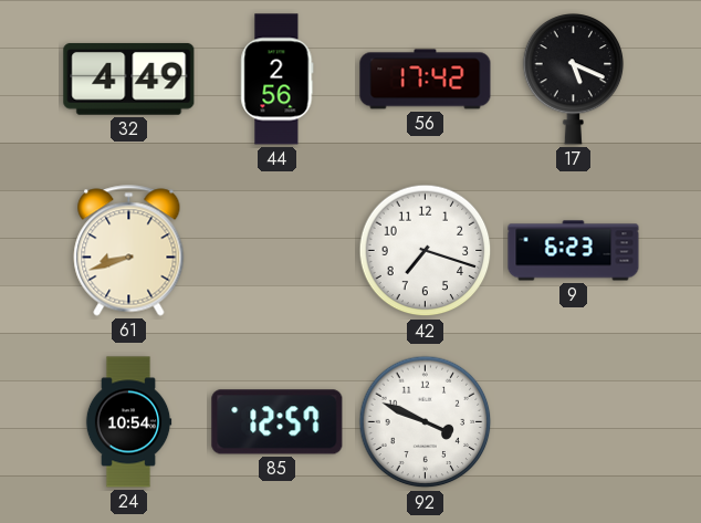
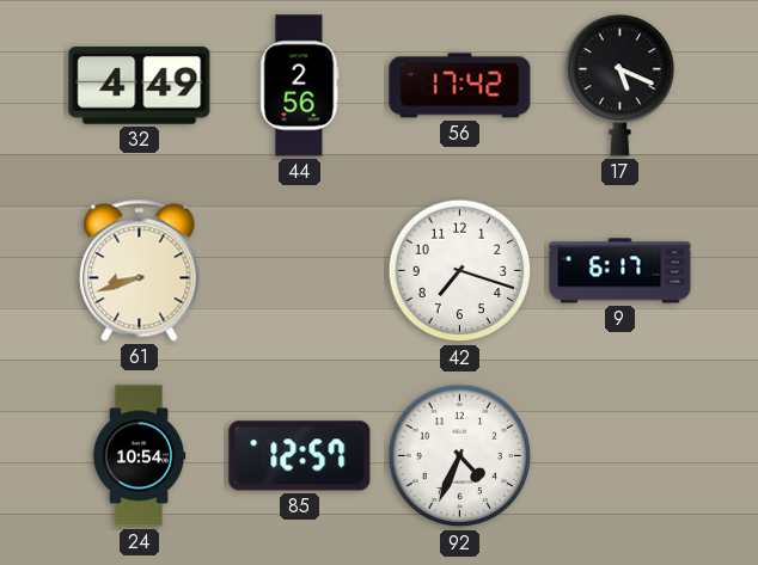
9: 6:23 -> 6:17 (621, 271)
92: 3:49 -> 4:34 (460, 456)
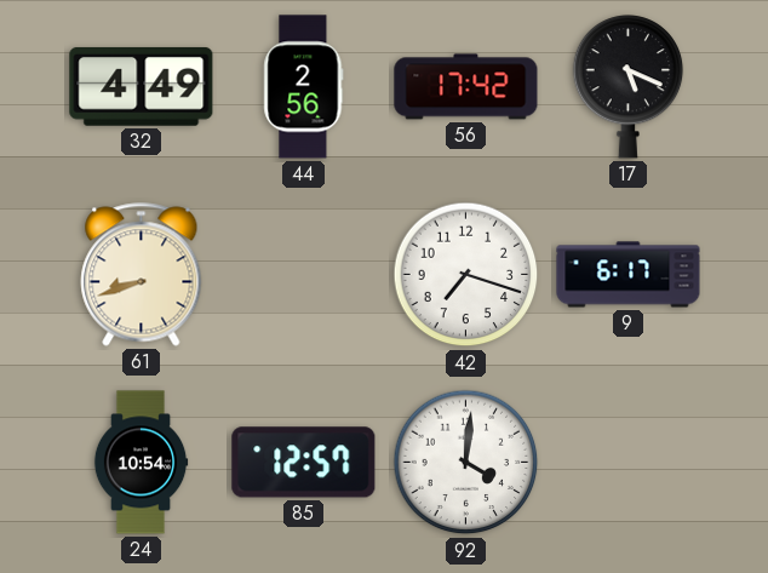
92: 4:34 -> 4:01 (466, 463)
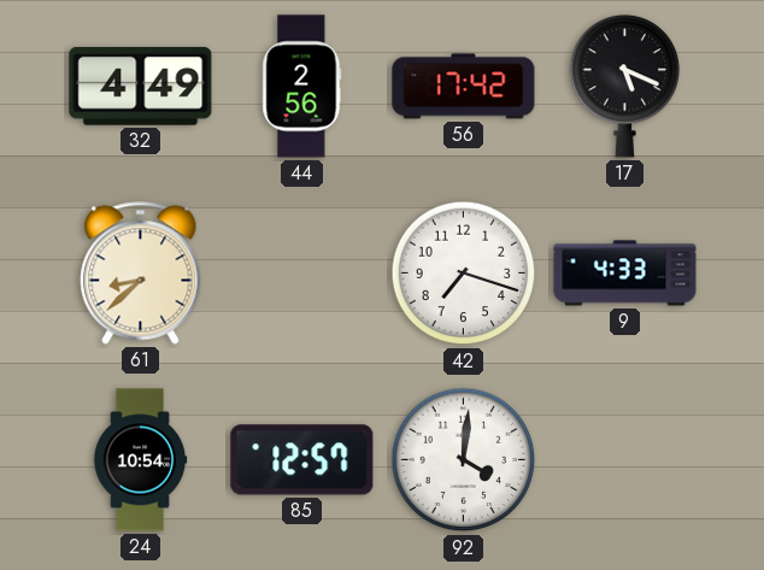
61: 8:42 -> 8:38 (141, 274)
9: 6:17 -> 4:33 (625, 274)
